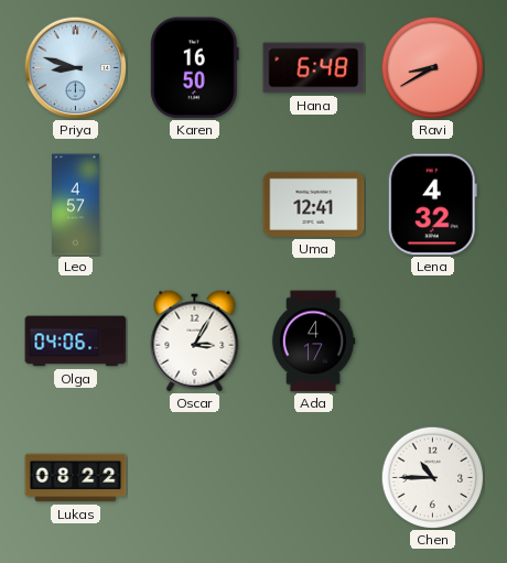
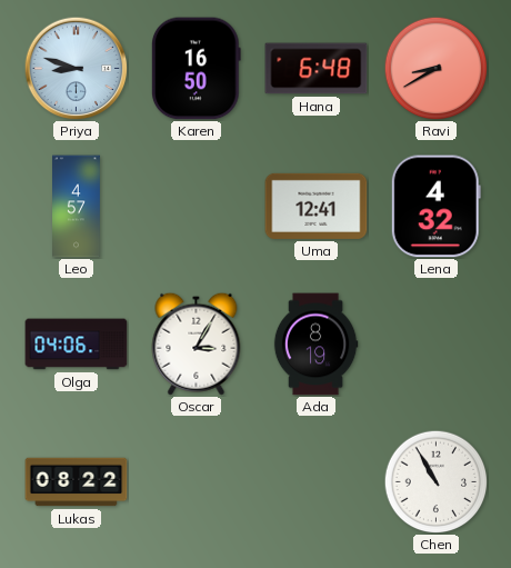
Ada: 4:17 -> 8:19 (315, 345)
Chen: 10:45 -> 10:55 (435, 481)
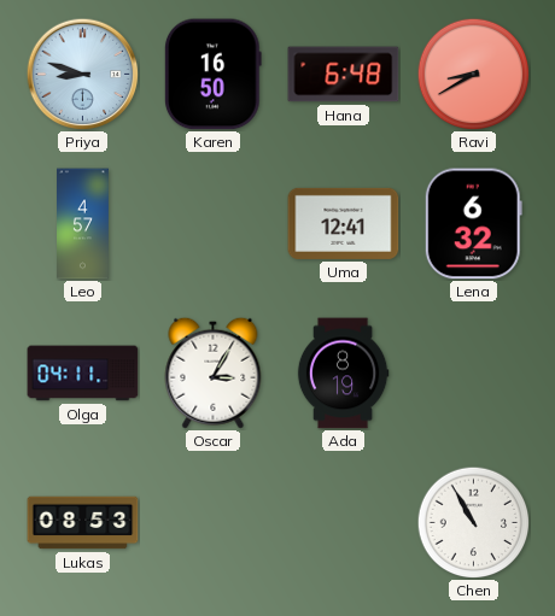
Lena: 4:32 -> 6:32 (473, 224)
Olga: 04:06 -> 04:11 (83, 374)
Lukas: 08:22 -> 08:53 (83, 523)
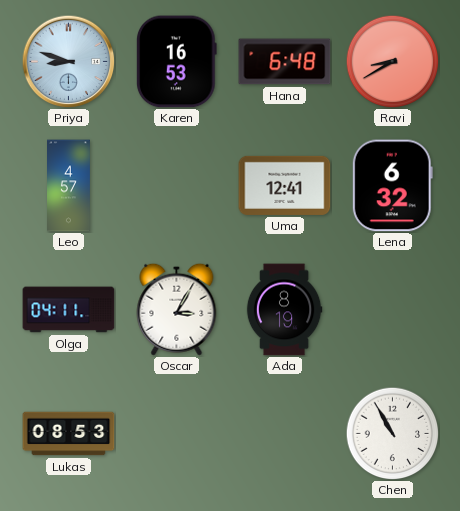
Karen: 16:50 -> 16:53 (176, 62)
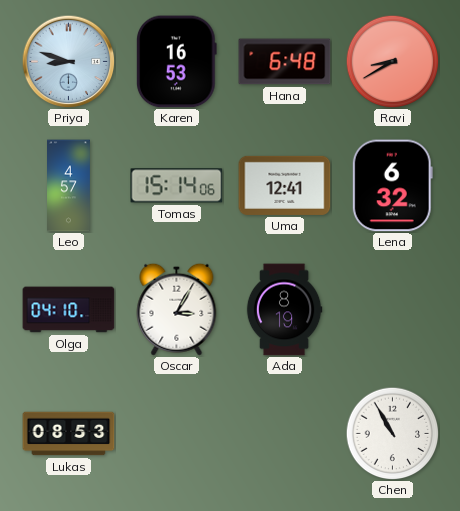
Tomas: none -> 15:14 (177, 186)
Olga: 04:11 -> 04:10 (69, 310)
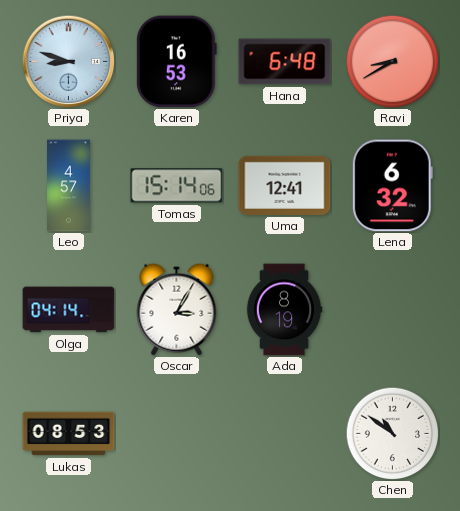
Olga: 04:10 -> 04:14 (69, 310)
Chen: 10:55 -> 10:51 (392, 433)
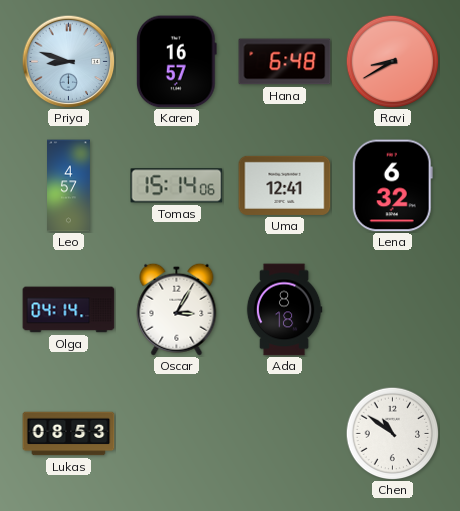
Karen: 16:53 -> 16:57 (176, 62)
Ada: 8:19 -> 8:18 (284, 310)
